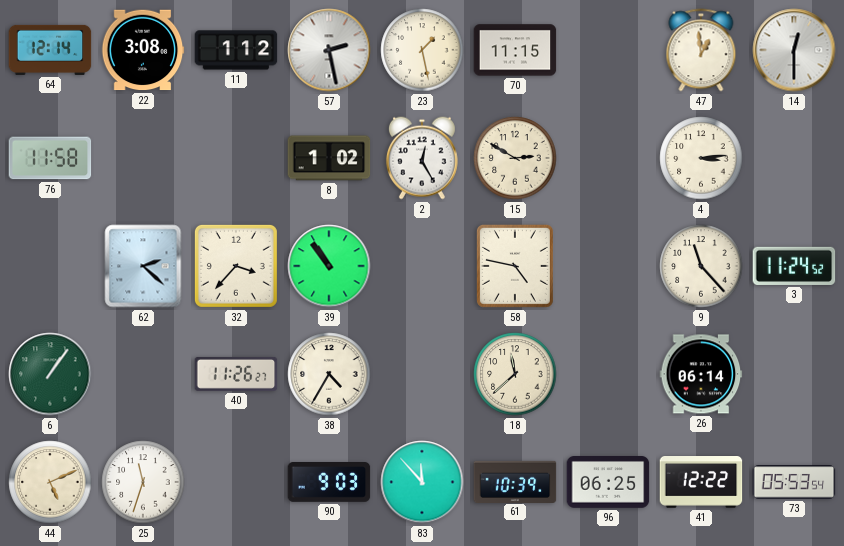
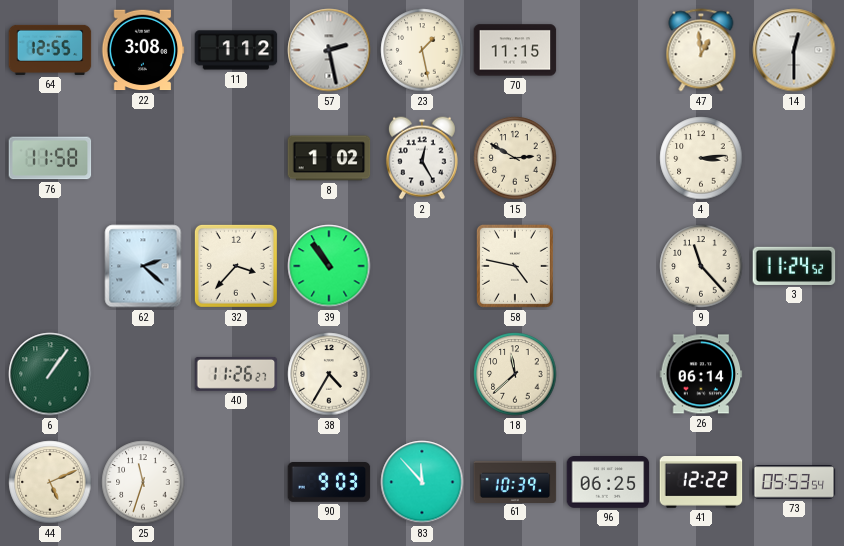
64: 12:14 -> 12:55 (50, 50)
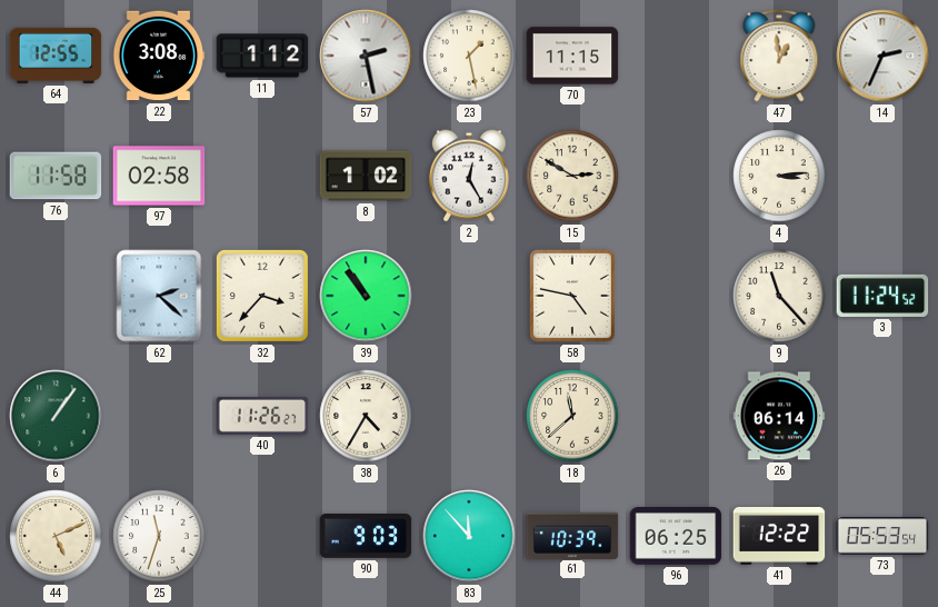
14: 12:30 -> 2:34 (882, 56)
97: none -> 02:58 (159, 176)
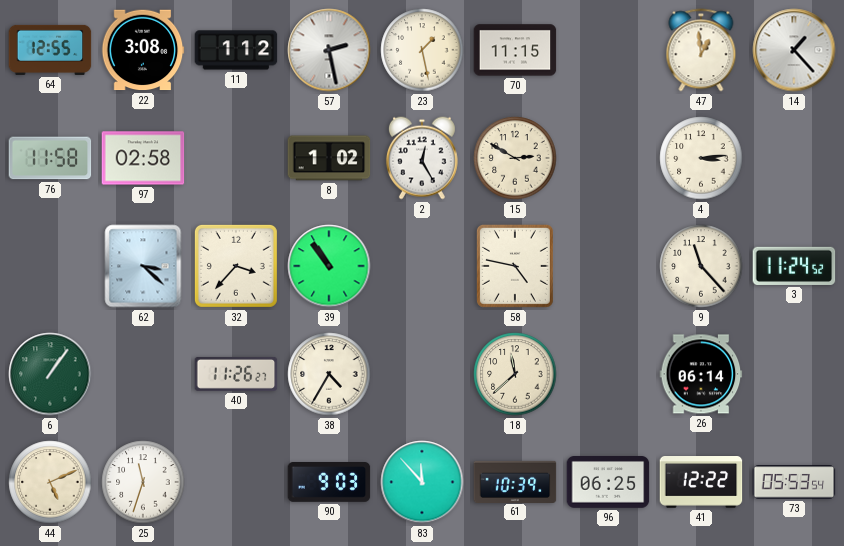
14: 2:34 -> 1:23 (794, 50)
62: 2:22 -> 3:22 (143, 266)
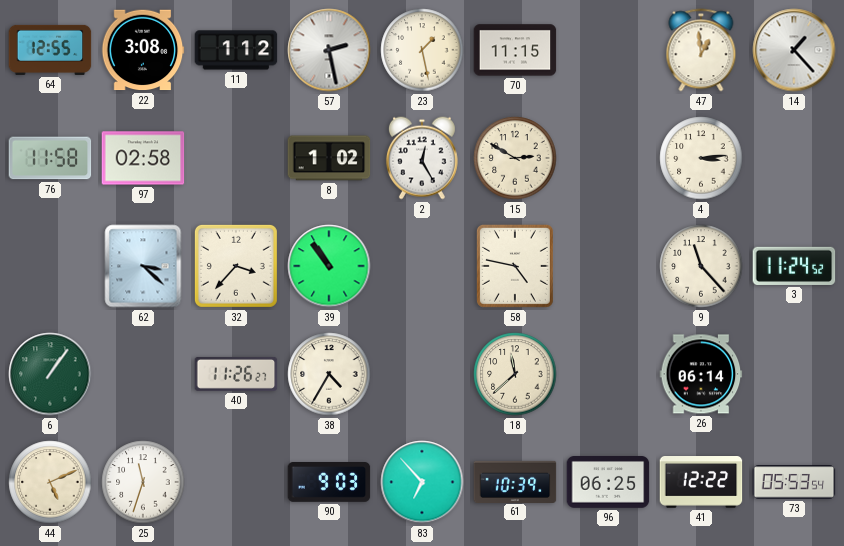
83: 11:53 -> 6:53 (422, 482)
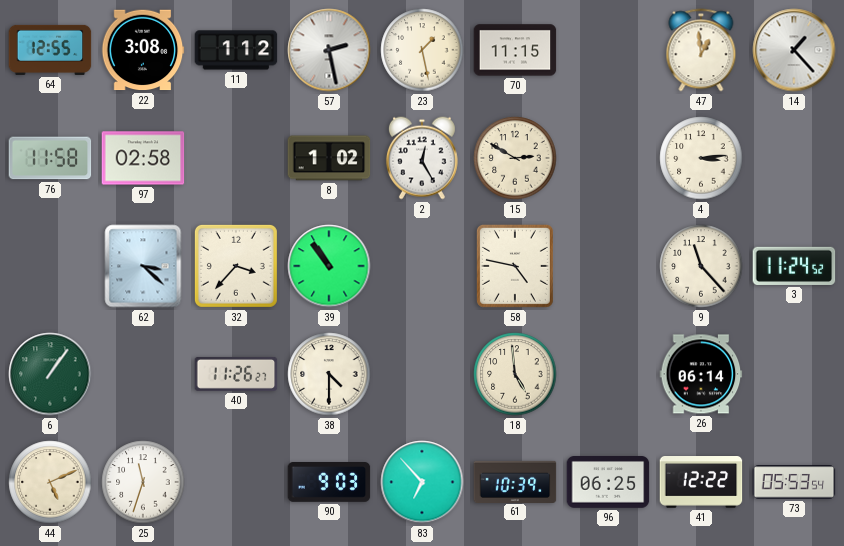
38: 4:35 -> 4:30 (329, 374)
18: 11:38 -> 4:59 (515, 374)
